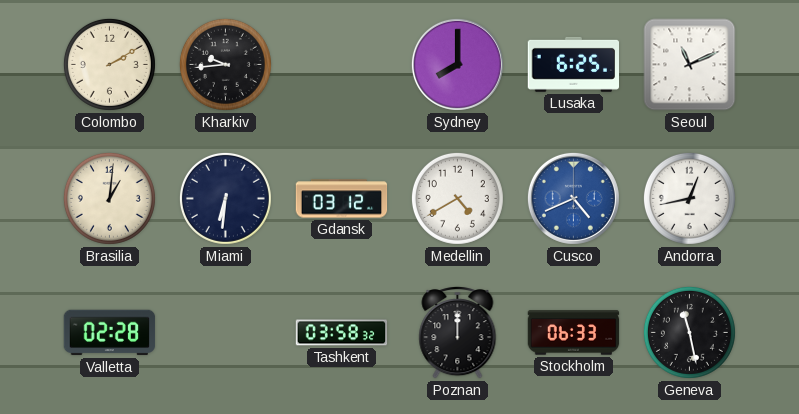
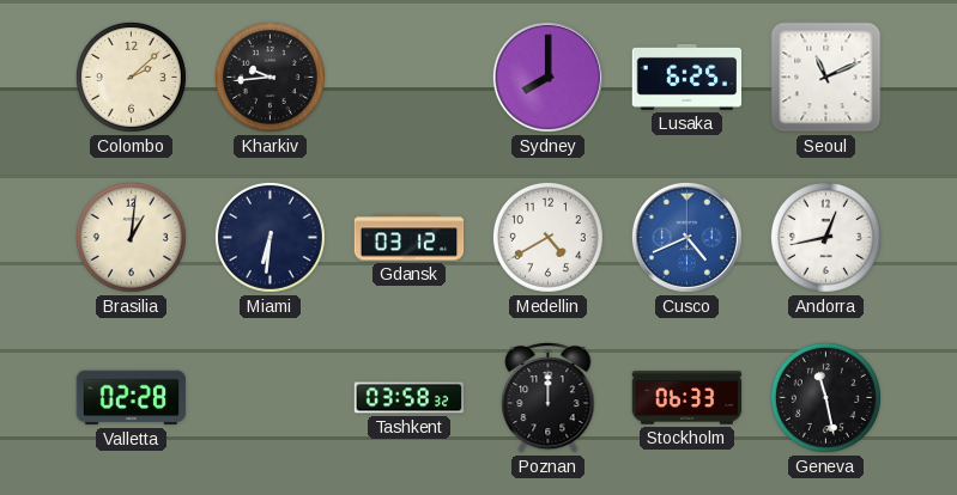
Colombo: 2:10 -> 2:08 (131, 77)
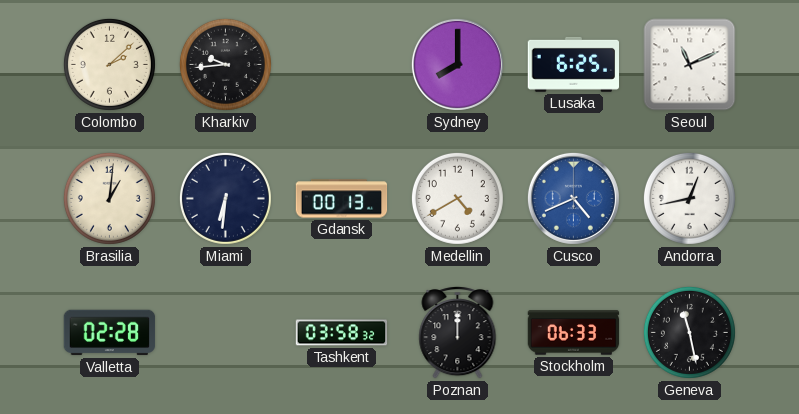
Gdansk: 03:12 -> 00:13 (342, 199)
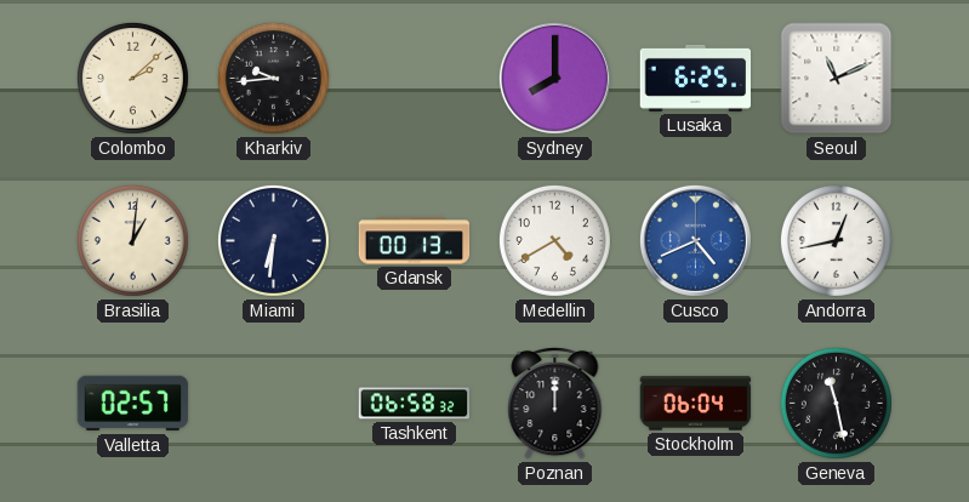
Valletta: 02:28 -> 02:57 (133, 404)
Tashkent: 03:58 -> 06:58 (415, 404)
Stockholm: 06:33 -> 06:04 (696, 404)
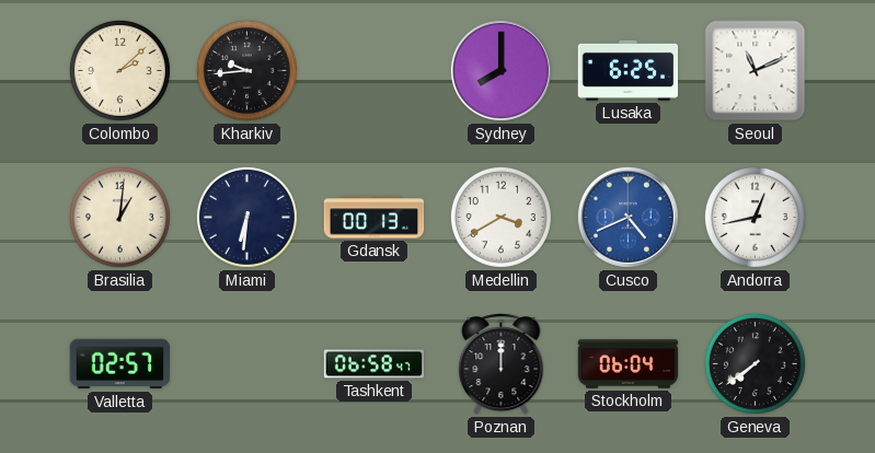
Medellin: 4:40 -> 3:40 (500, 217)
Tashkent: 06:58:32 -> 06:58:47 (375, 364)
Geneva: 11:28 -> 7:39 (755, 363)
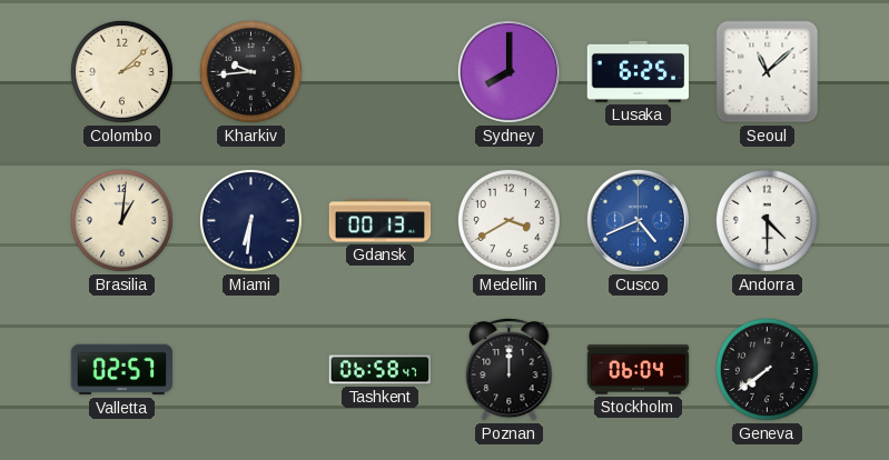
Seoul: 11:11 -> 11:08 (768, 72)
Andorra: 12:43 -> 4:30 (767, 220)
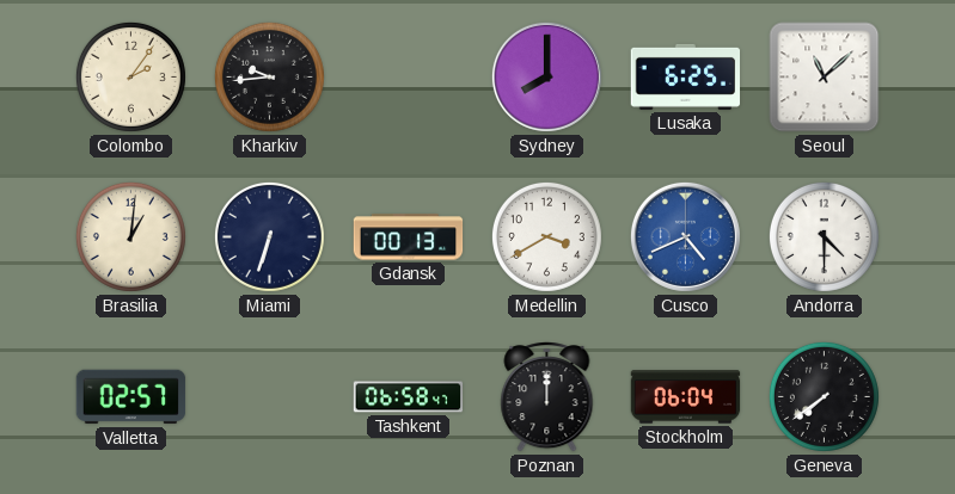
Colombo: 2:08 -> 2:06 (130, 76)
Miami: 6:31 -> 6:33 (269, 236)
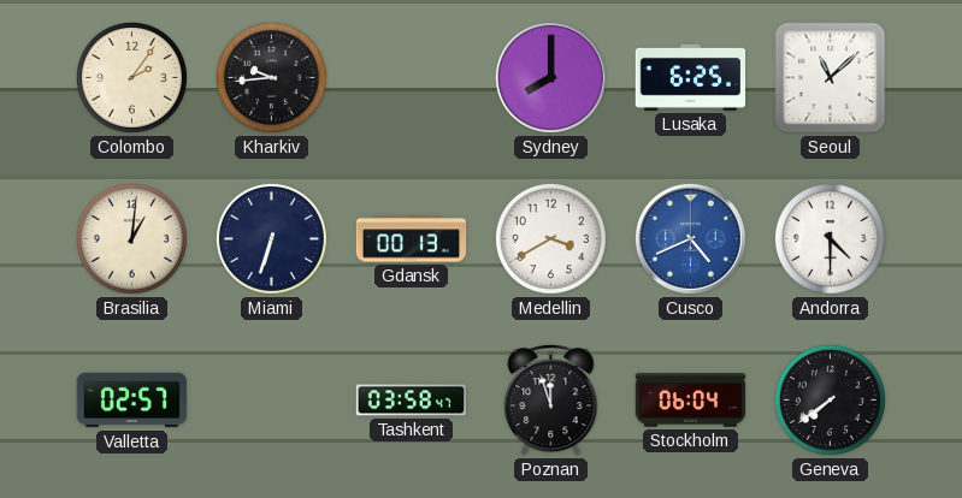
Tashkent: 06:58 -> 03:58 (412, 401)
Poznan: 12:00 -> 11:57 (551, 401)
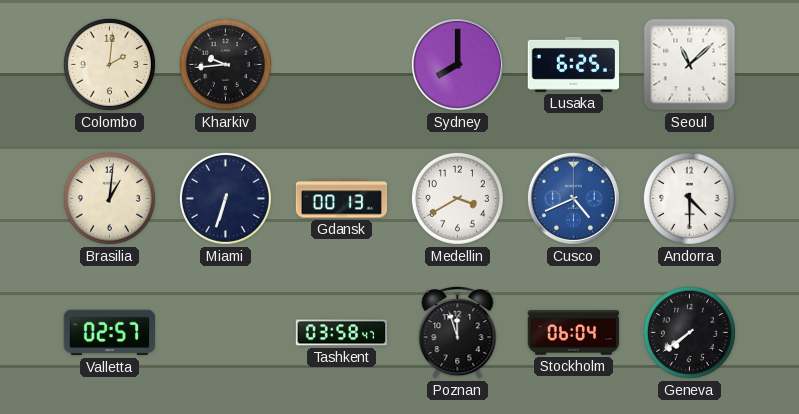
Colombo: 2:06 -> 2:01 (109, 64)
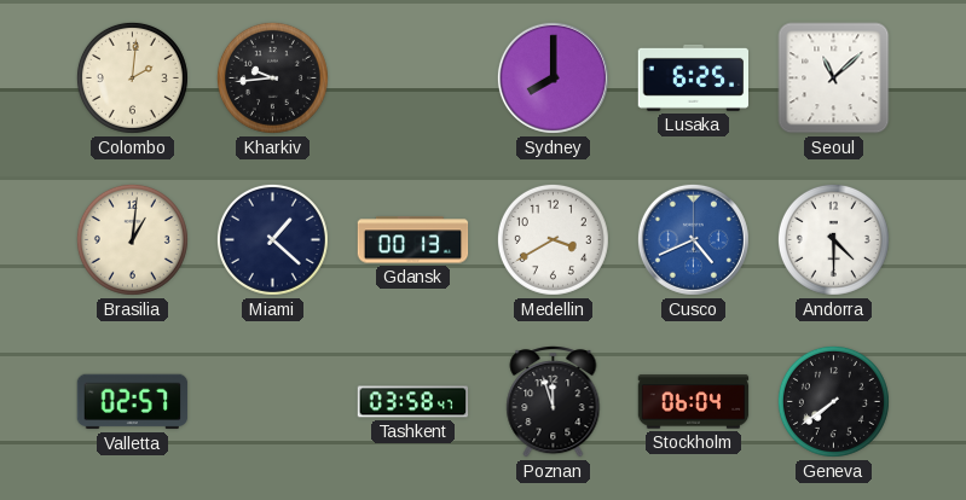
Miami: 6:33 -> 1:22 (272, 239)
